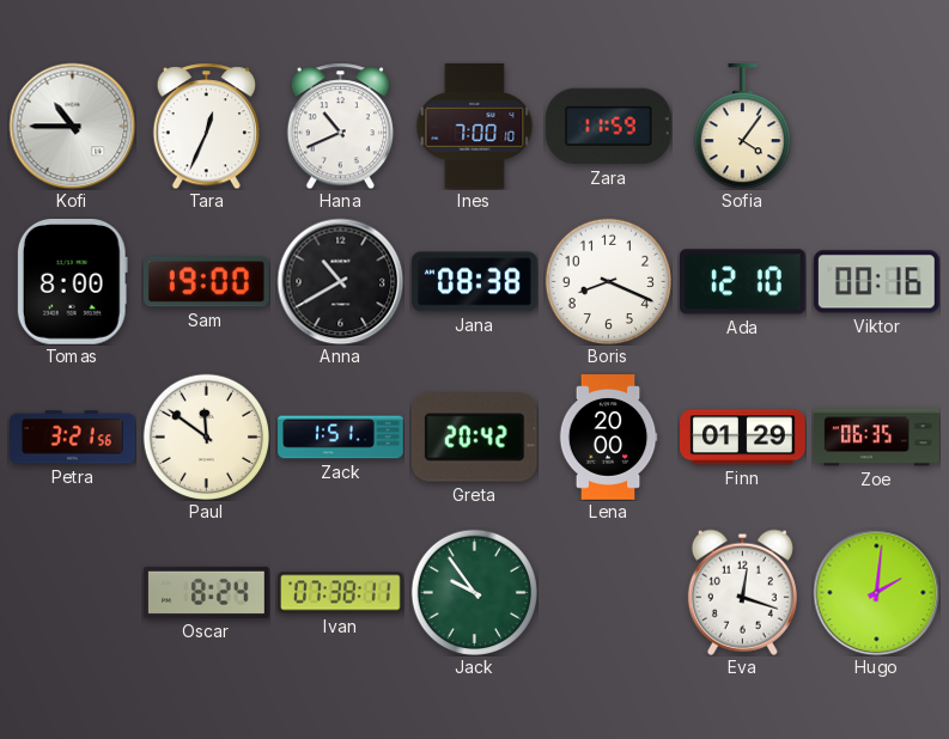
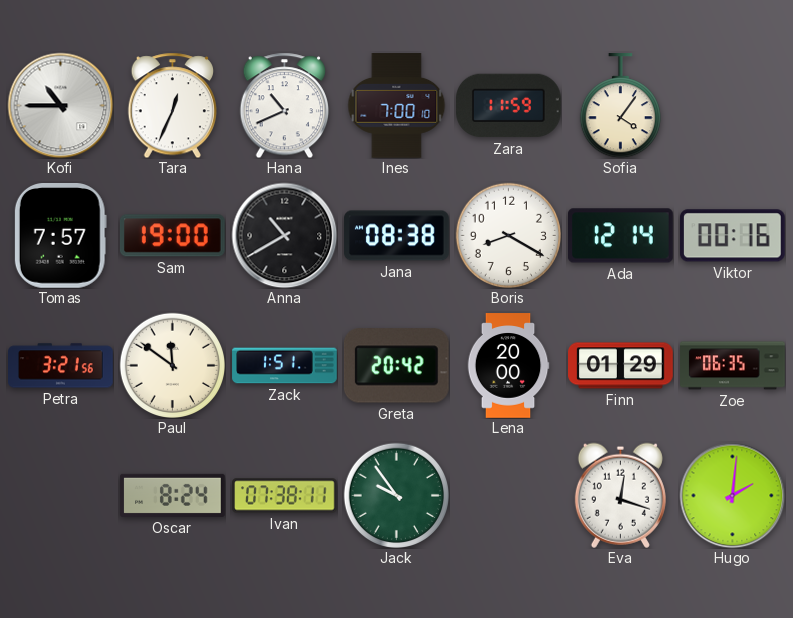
Tomas: 8:00 -> 7:57 (60, 236)
Boris: 8:19 -> 8:20 (508, 235)
Ada: 12:10 -> 12:14 (621, 236)
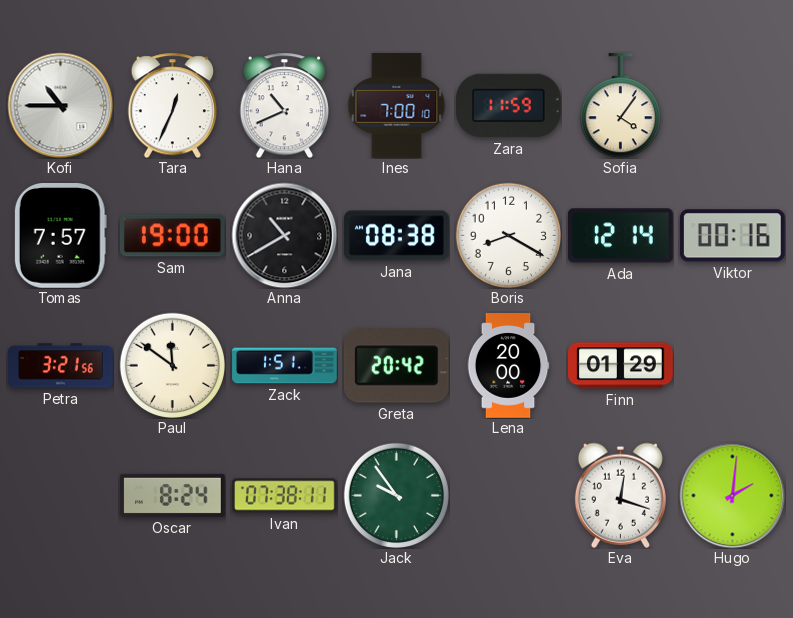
Zoe: 06:35 -> none (733, 366)
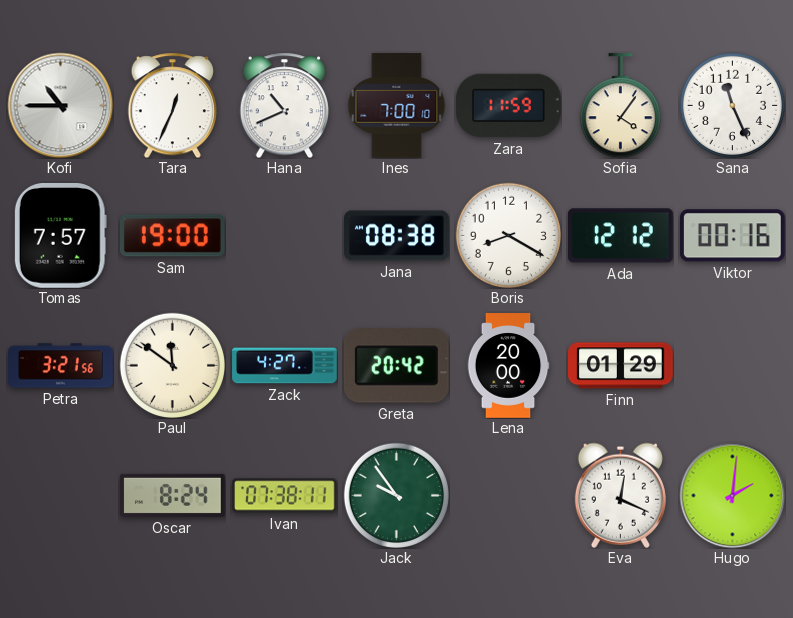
Sana: none -> 11:26 (732, 105)
Anna: 10:40 -> none (284, 235)
Ada: 12:14 -> 12:12 (621, 236)
Zack: 1:51 -> 4:27 (285, 366)
Eva: 12:18 -> 12:19 (620, 495)
